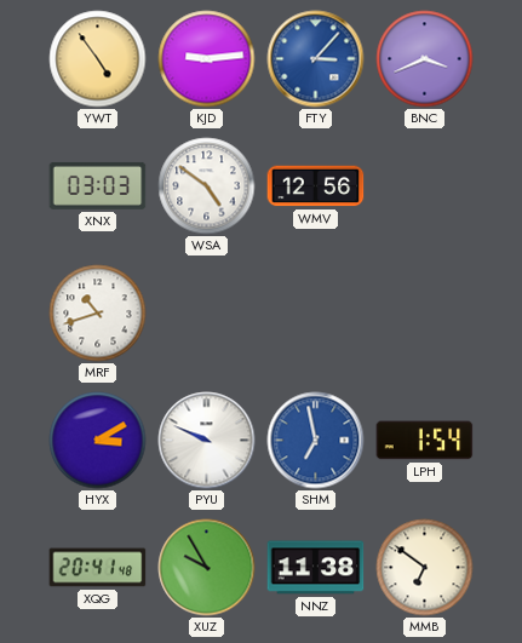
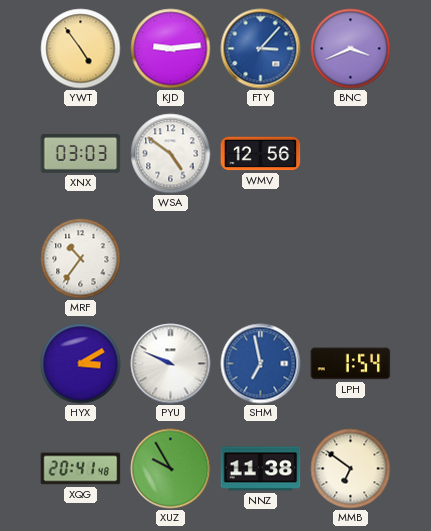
MRF: 10:42 -> 10:36 (81, 259)
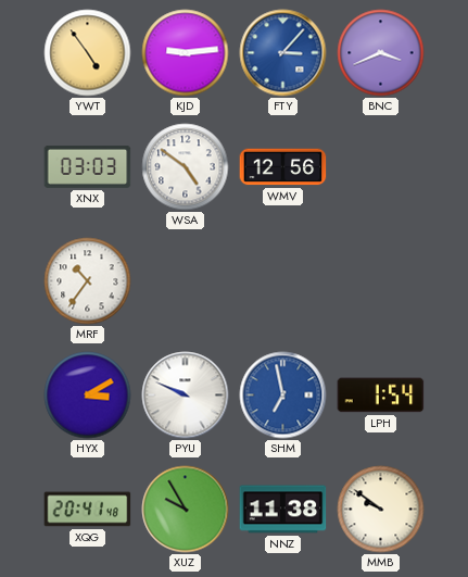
MMB: 6:51 -> 9:51 (381, 510)
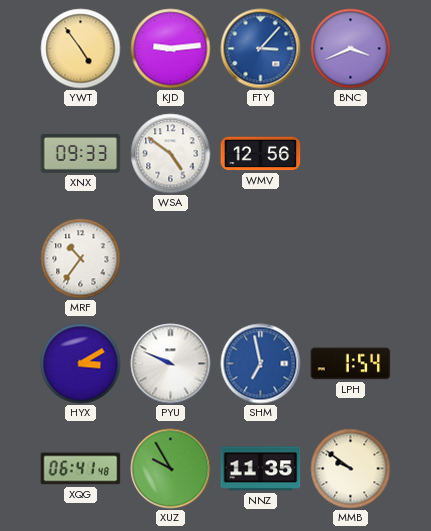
XNX: 03:03 -> 09:33 (81, 153)
XQG: 20:41 -> 06:41 (81, 469)
NNZ: 11:38 -> 11:35 (261, 469)
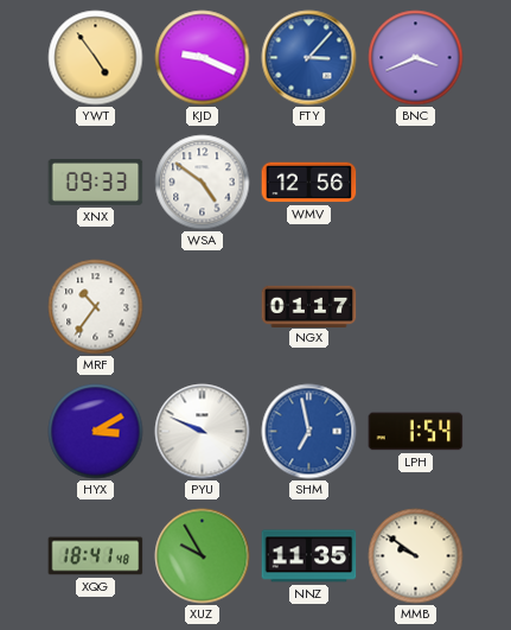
KJD: 9:14 -> 9:19 (203, 58)
NGX: none -> 01:17 (309, 306)
XQG: 06:41 -> 18:41 (96, 556)
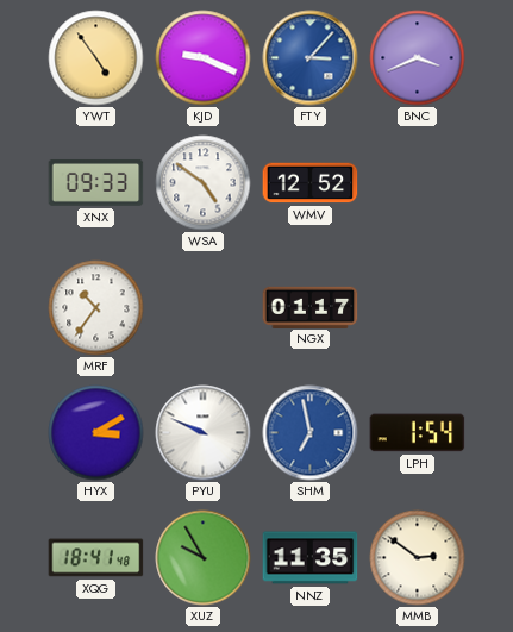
WMV: 12:56 -> 12:52 (311, 183)
MMB: 9:51 -> 2:51 (418, 558)
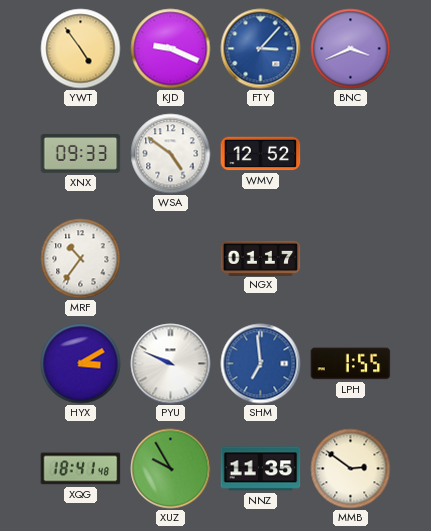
SHM: 6:58 -> 6:59 (261, 364)
LPH: 1:54 -> 1:55 (351, 364)
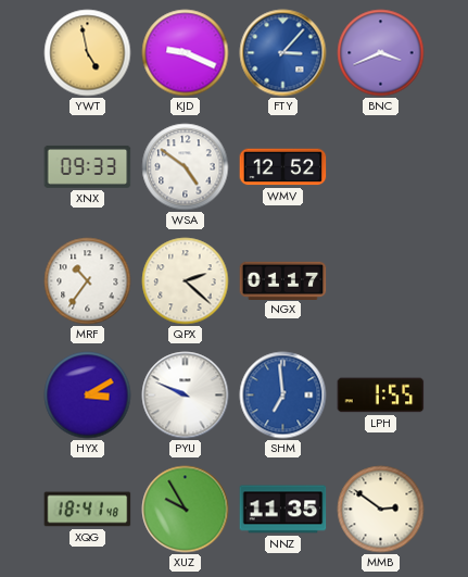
YWT: 4:54 -> 4:58 (88, 53)
QPX: none -> 2:22 (186, 281)
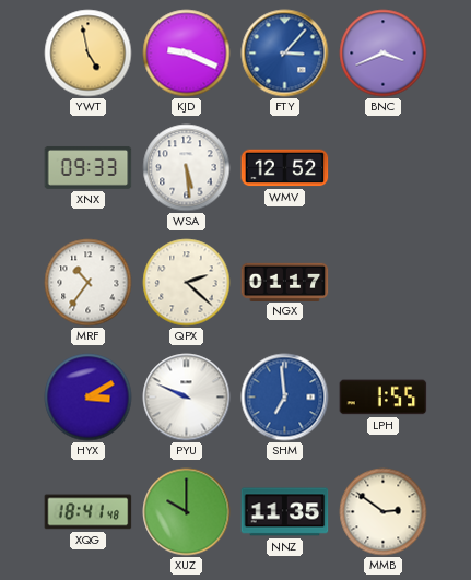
WSA: 4:51 -> 5:29 (187, 168)
XUZ: 9:55 -> 10:00 (187, 512)
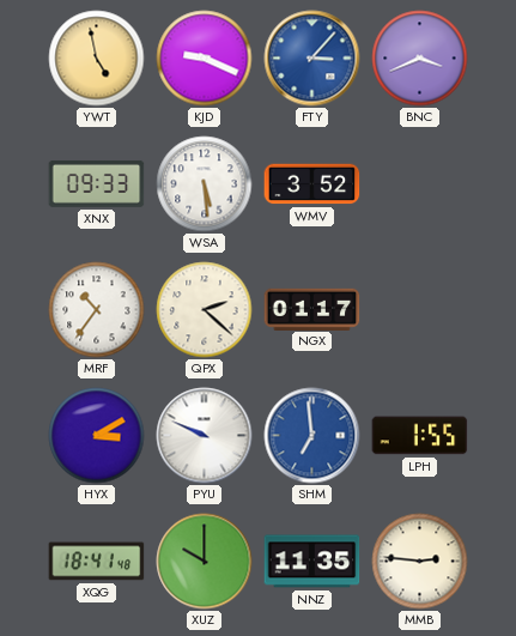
WMV: 12:52 -> 3:52 (312, 184)
MMB: 2:51 -> 2:46 (420, 562)
